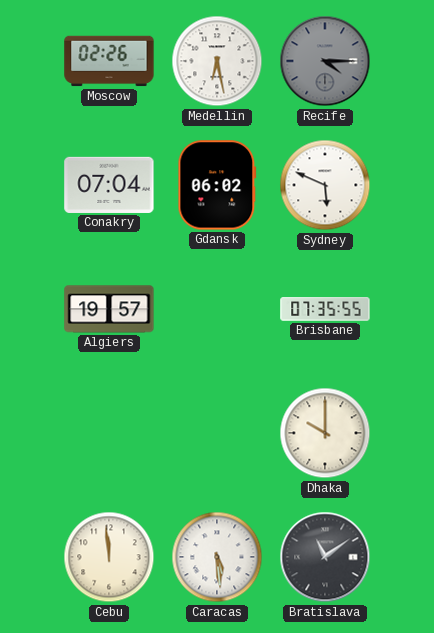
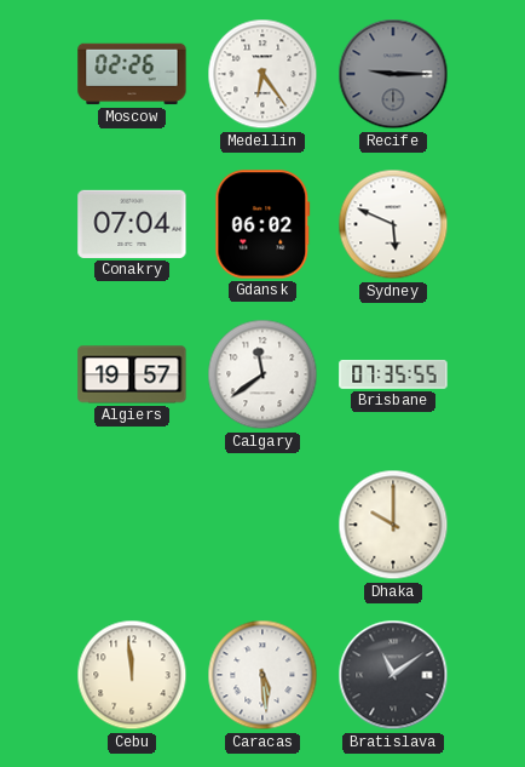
Medellin: 6:28 -> 6:24 (262, 74)
Recife: 4:15 -> 9:15 (393, 74)
Calgary: none -> 11:39 (262, 374)
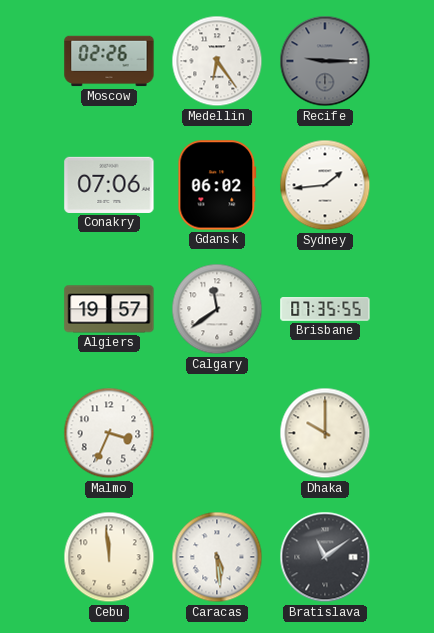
Conakry: 07:04 -> 07:06 (109, 185)
Sydney: 5:49 -> 1:44 (325, 185)
Malmo: none -> 3:34 (109, 433)
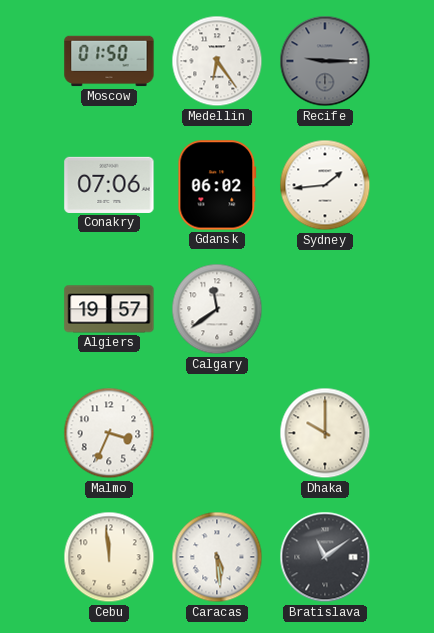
Moscow: 02:26 -> 01:50 (109, 61)
Brisbane: 07:35 -> none (325, 309)
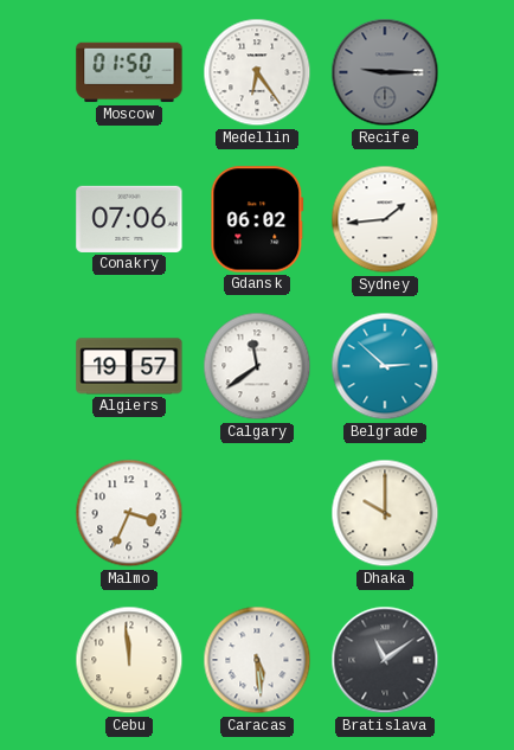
Belgrade: none -> 2:52 (385, 366)
